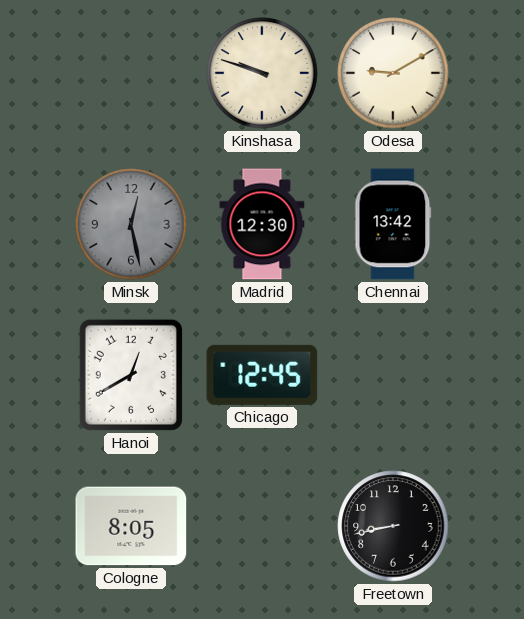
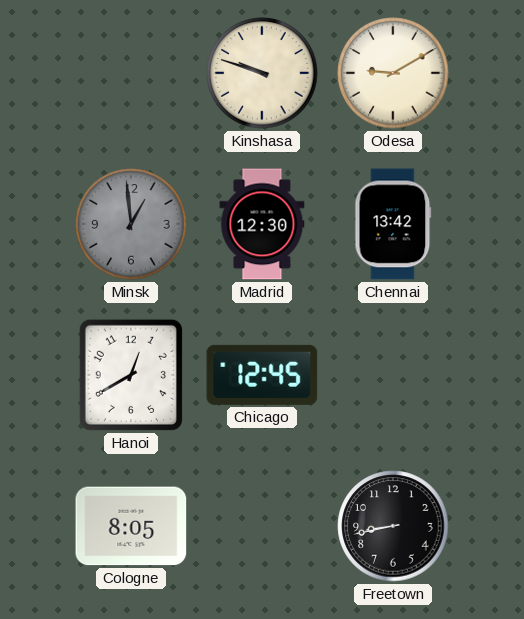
Minsk: 12:28 -> 12:59 (131, 224)
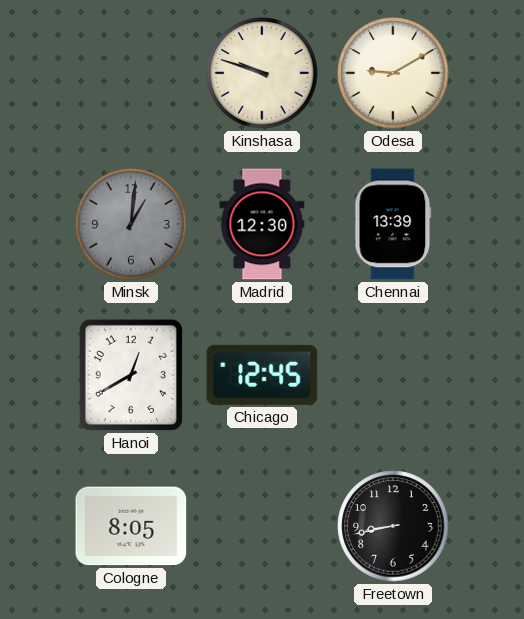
Minsk: 12:59 -> 1:01 (131, 224)
Chennai: 13:42 -> 13:39 (393, 224)
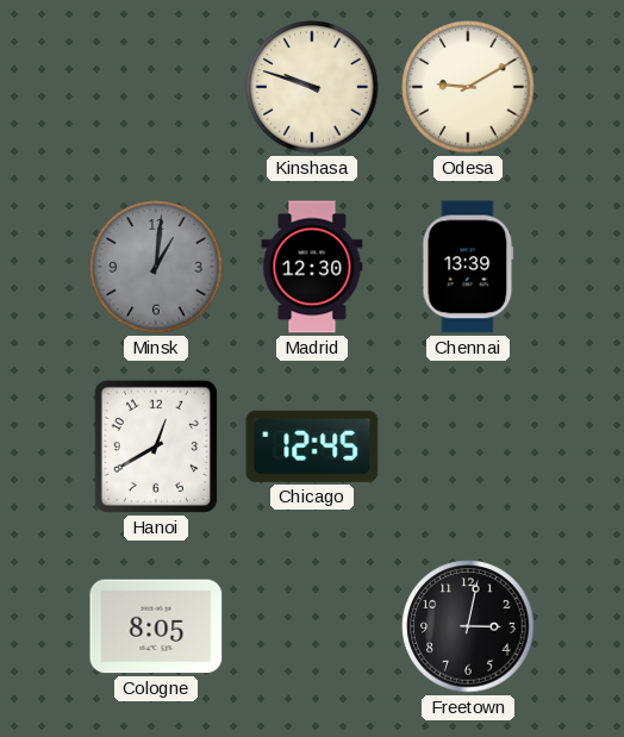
Freetown: 8:43 -> 3:02 (468, 626)
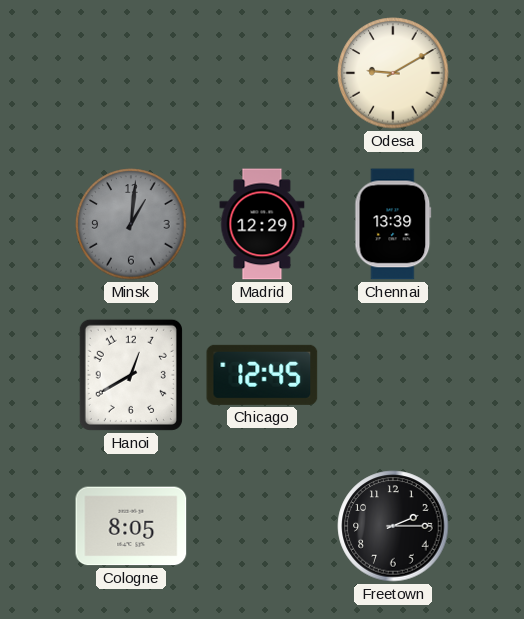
Kinshasa: 9:48 -> none (312, 87)
Madrid: 12:30 -> 12:29 (262, 224)
Freetown: 3:02 -> 2:15 (393, 526)
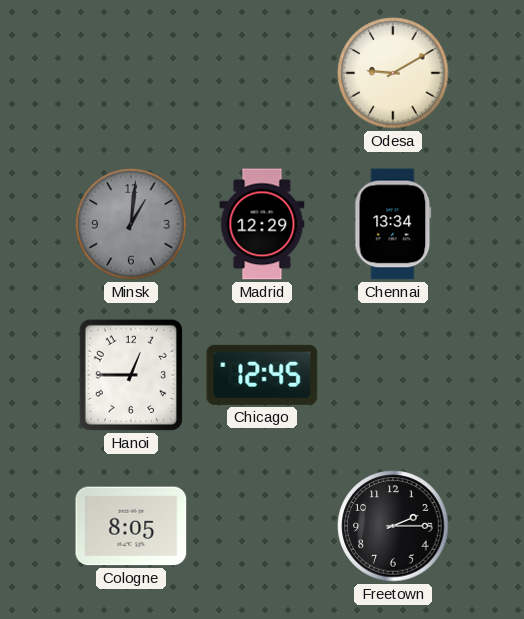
Chennai: 13:39 -> 13:34 (393, 224)
Hanoi: 12:40 -> 12:45 (131, 375)
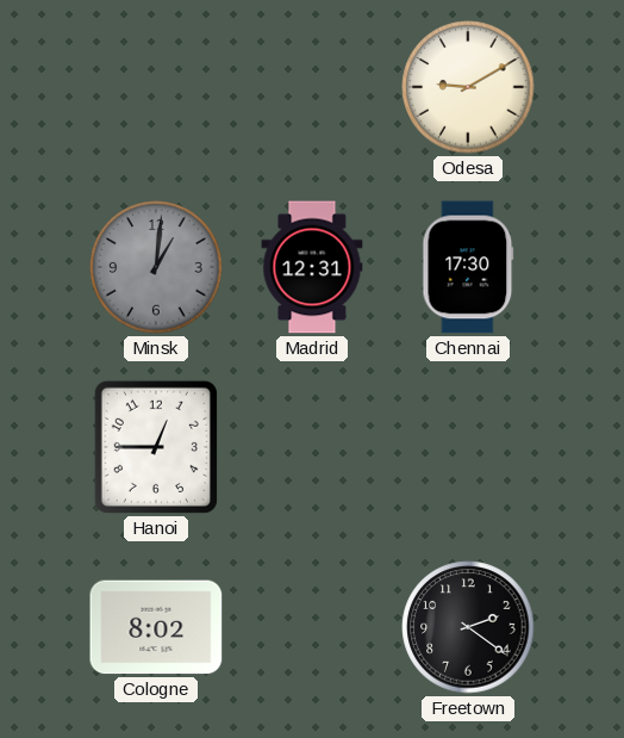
Madrid: 12:29 -> 12:31 (312, 267)
Chennai: 13:34 -> 17:30 (468, 267)
Chicago: 12:45 -> none (262, 375)
Cologne: 8:05 -> 8:02 (156, 627)
Freetown: 2:15 -> 2:21 (468, 627)
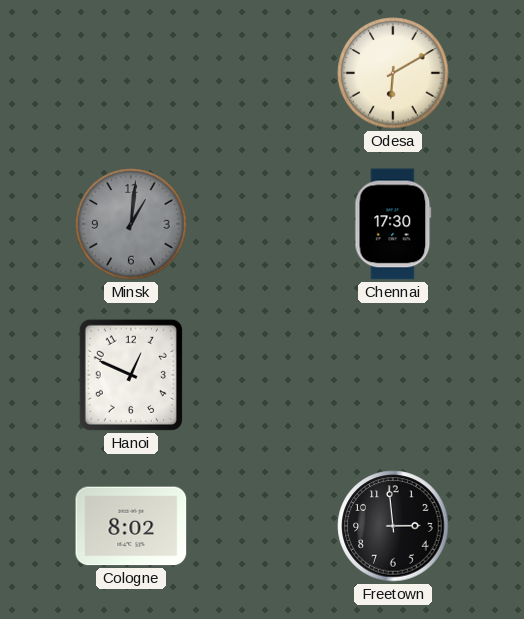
Odesa: 9:10 -> 6:10 (393, 73)
Madrid: 12:31 -> none (312, 267)
Hanoi: 12:45 -> 12:49 (131, 375)
Freetown: 2:21 -> 2:59 (393, 526)
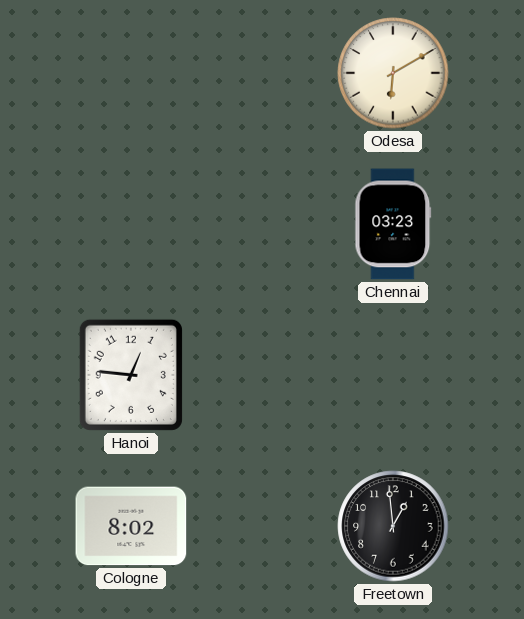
Minsk: 1:01 -> none (131, 224)
Chennai: 17:30 -> 03:23 (393, 224)
Hanoi: 12:49 -> 12:46 (131, 375)
Freetown: 2:59 -> 12:59 (393, 526)
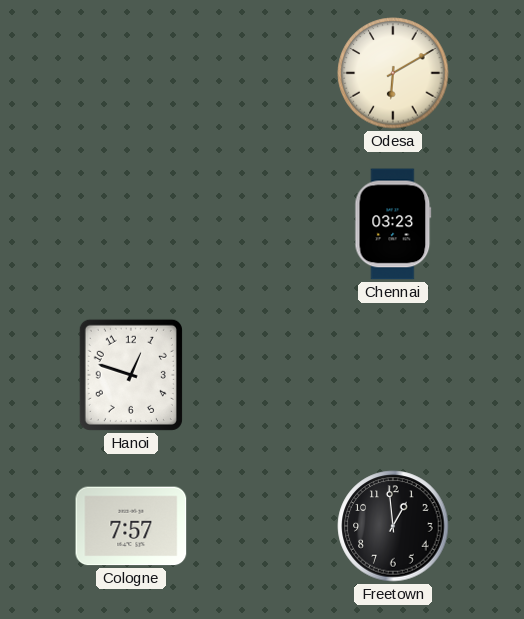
Hanoi: 12:46 -> 12:48 (131, 375)
Cologne: 8:02 -> 7:57 (131, 526)
